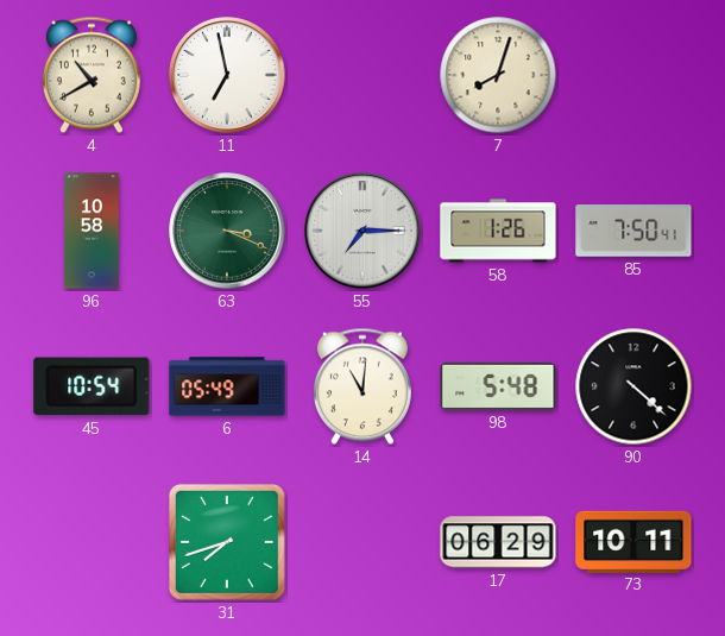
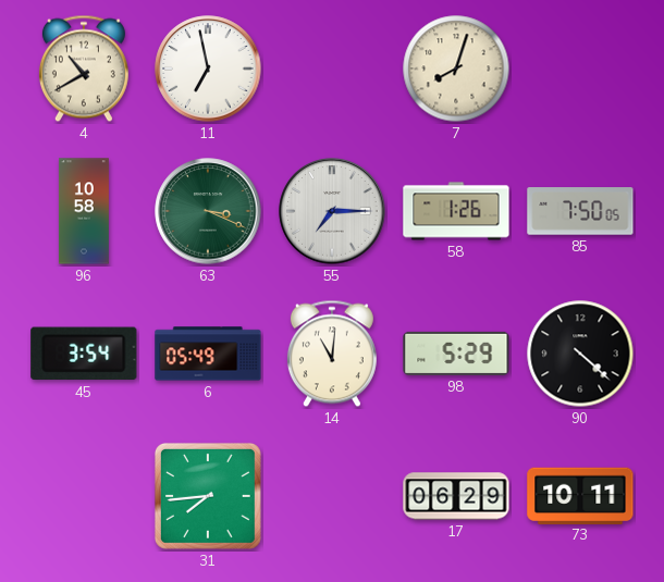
85: 7:50:41 -> 7:50:05 (580, 211)
45: 10:54 -> 3:54 (84, 354)
98: 5:48 -> 5:29 (456, 354)
31: 7:42 -> 7:44 (208, 496)
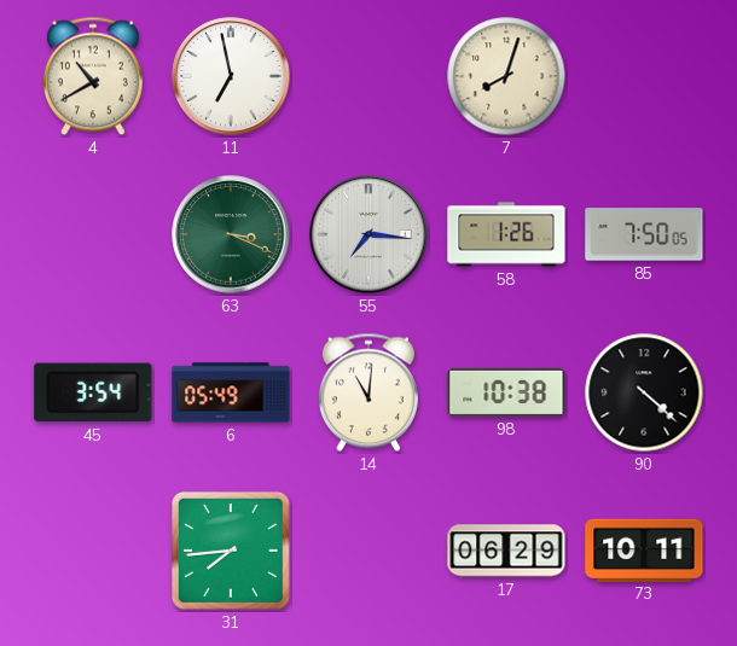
96: 10:58 -> none (84, 211)
55: 7:15 -> 7:16 (368, 234)
98: 5:29 -> 10:38 (506, 392)
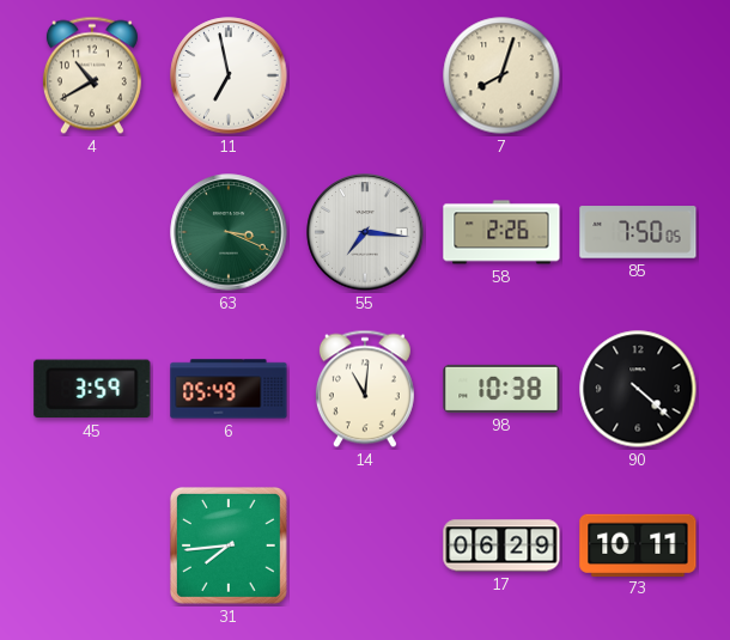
58: 1:26 -> 2:26 (501, 232)
45: 3:54 -> 3:59 (92, 389)
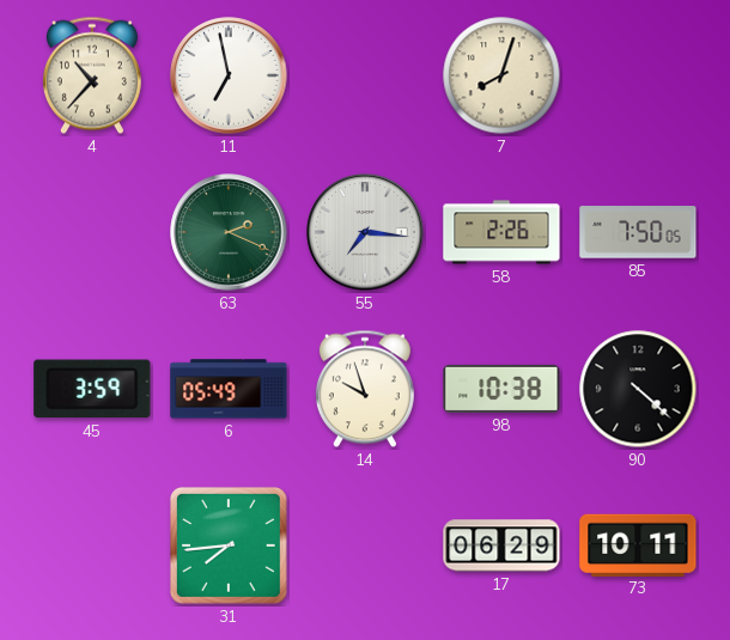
4: 10:40 -> 10:37 (92, 75)
63: 3:19 -> 2:19 (229, 232)
14: 11:01 -> 9:57 (365, 389)
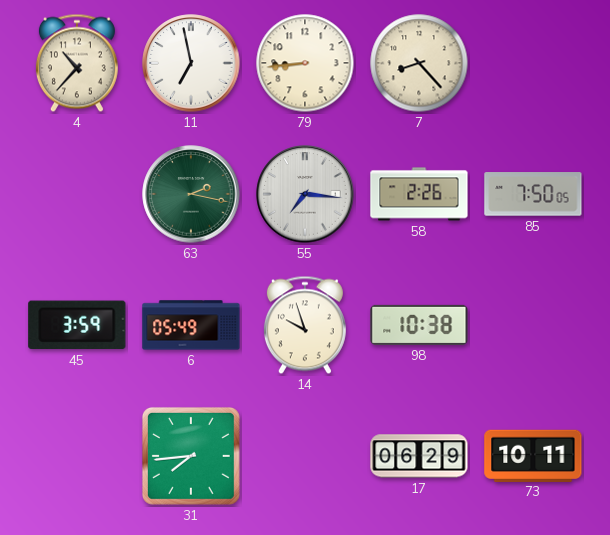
79: none -> 8:44 (305, 63)
7: 8:03 -> 8:23 (419, 63)
63: 2:19 -> 2:17 (191, 194)
90: 4:22 -> none (638, 389)
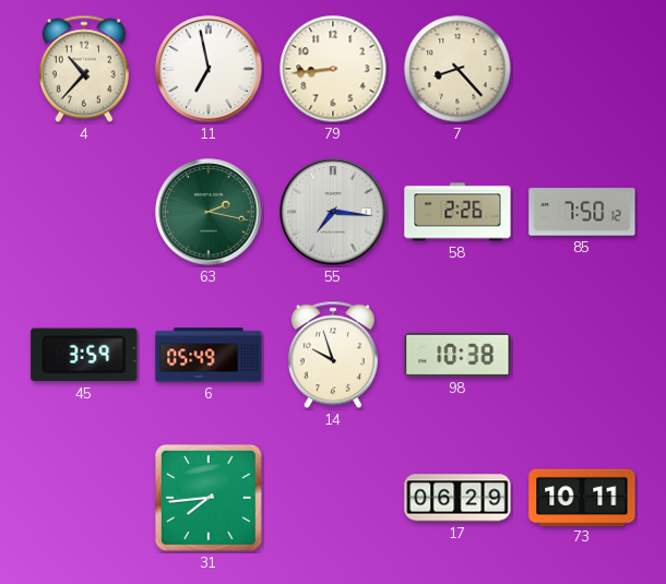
85: 7:50:05 -> 7:50:12 (582, 212)
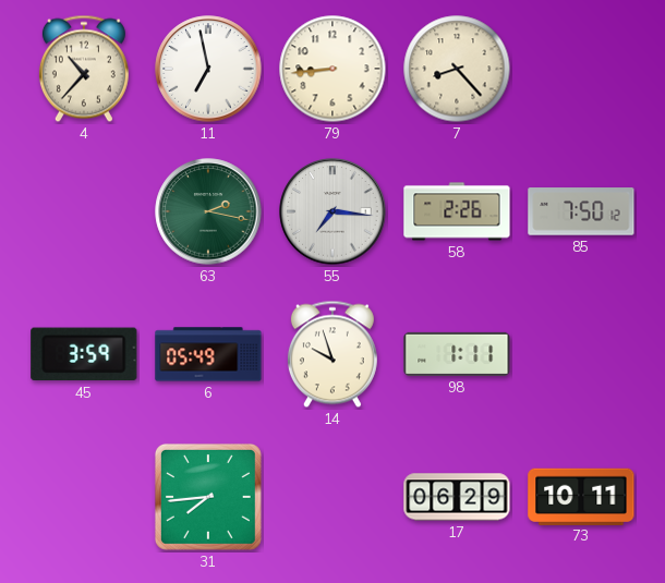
98: 10:38 -> 1:11 (457, 354)
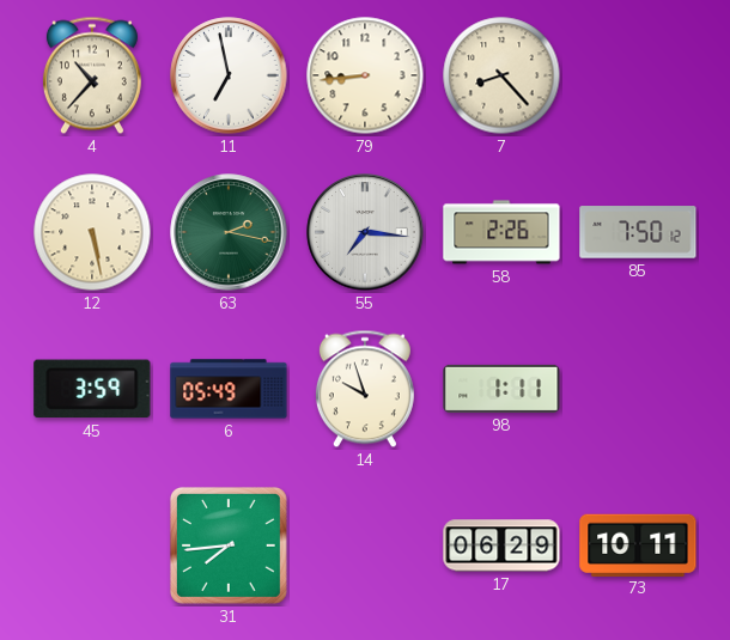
12: none -> 5:28 (92, 232)
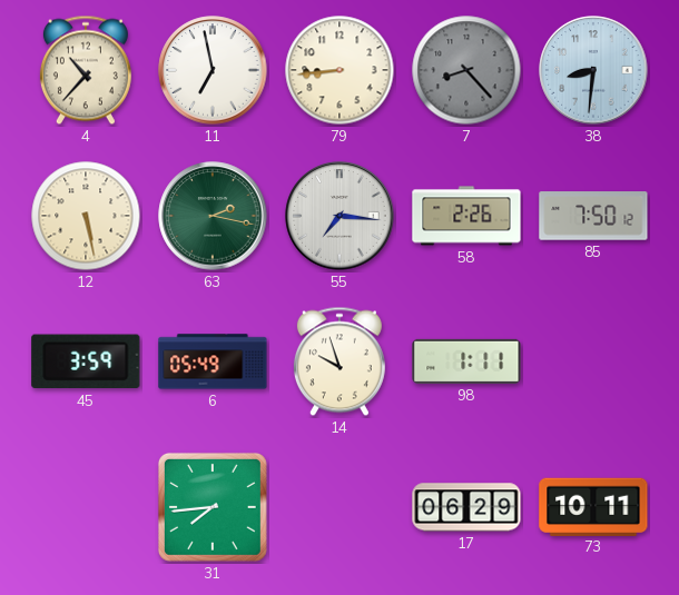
7 dial: cream -> grey (466, 70)
38: none -> 8:31 (593, 70)
